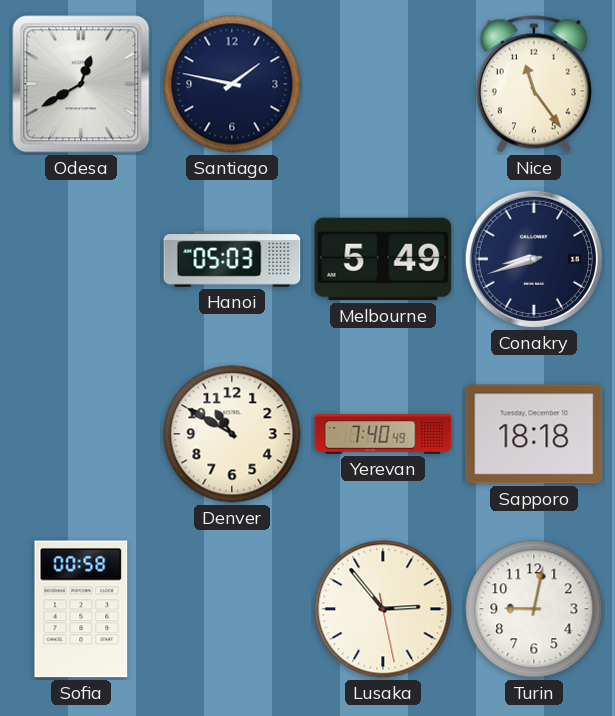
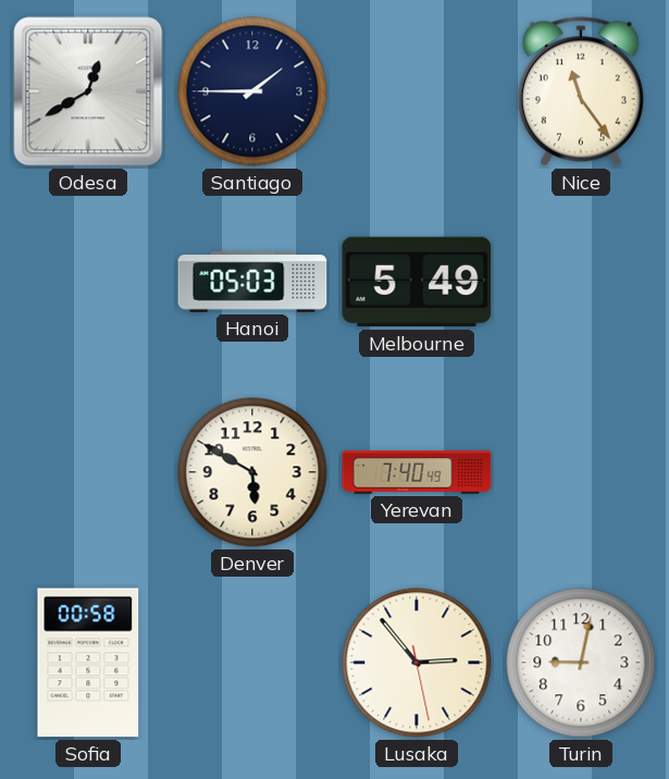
Santiago: 1:47 -> 1:45 (252, 91)
Conakry: 8:42 -> none (534, 259)
Denver: 10:50 -> 5:50 (252, 472)
Sapporo: 18:18 -> none (534, 434)
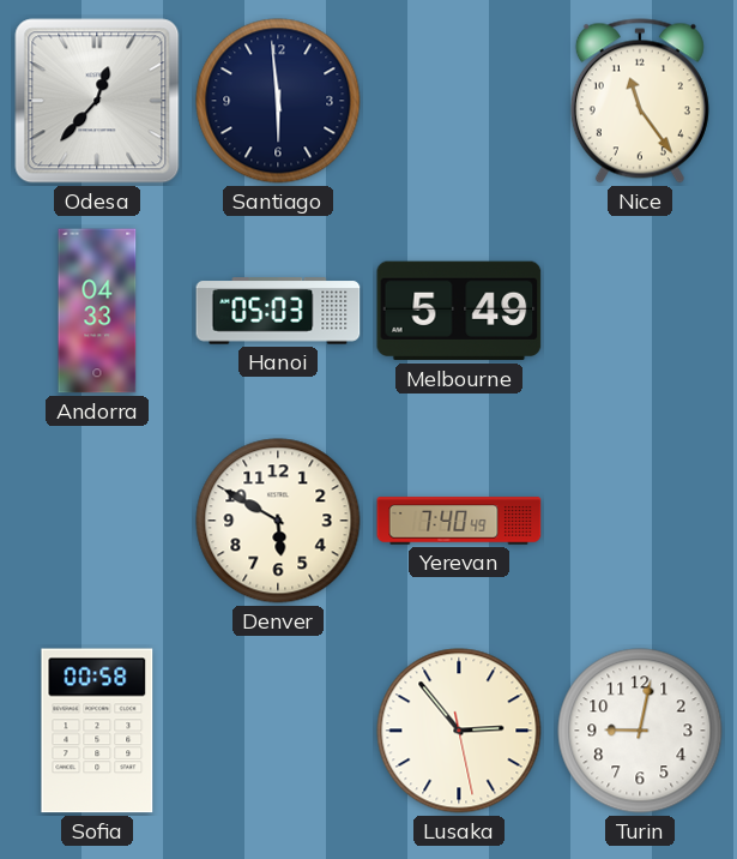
Odesa: 12:40 -> 12:37 (97, 101)
Santiago: 1:45 -> 5:59 (278, 101)
Andorra: none -> 04:33 (97, 311)
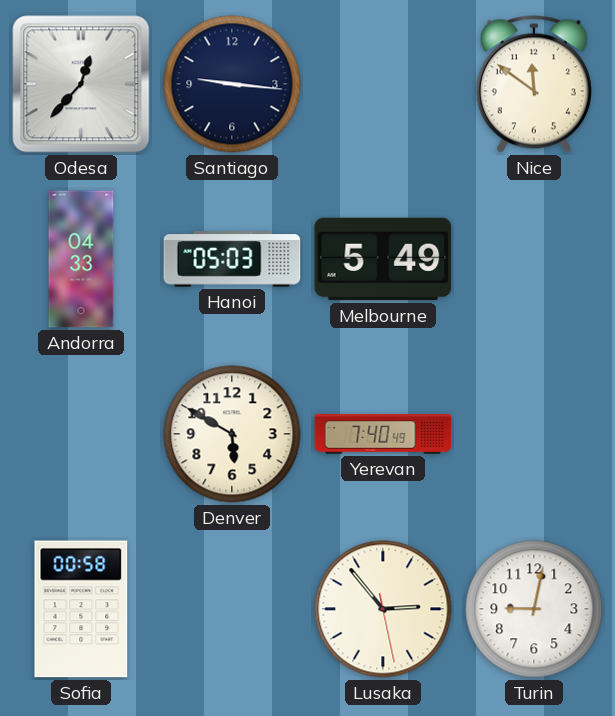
Santiago: 5:59 -> 9:16 (232, 84)
Nice: 11:24 -> 11:51 (534, 84)
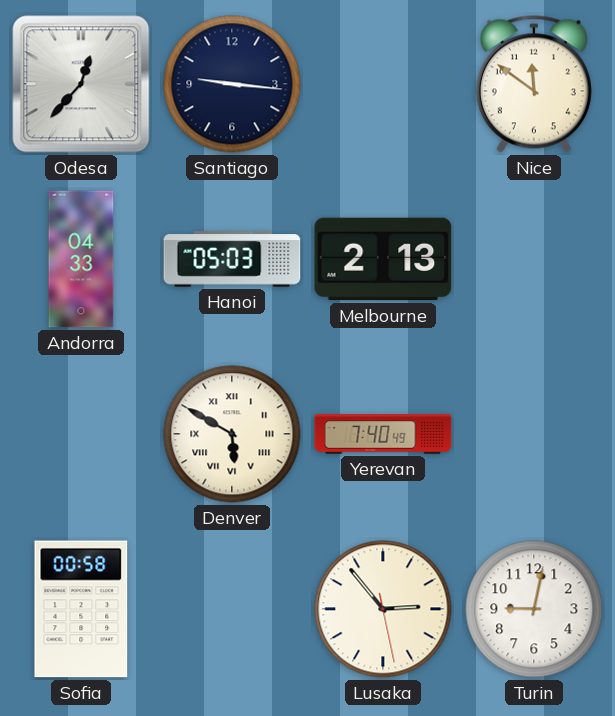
Melbourne: 5:49 -> 2:13 (383, 259)
Denver numerals: Arabic -> Roman (232, 434)
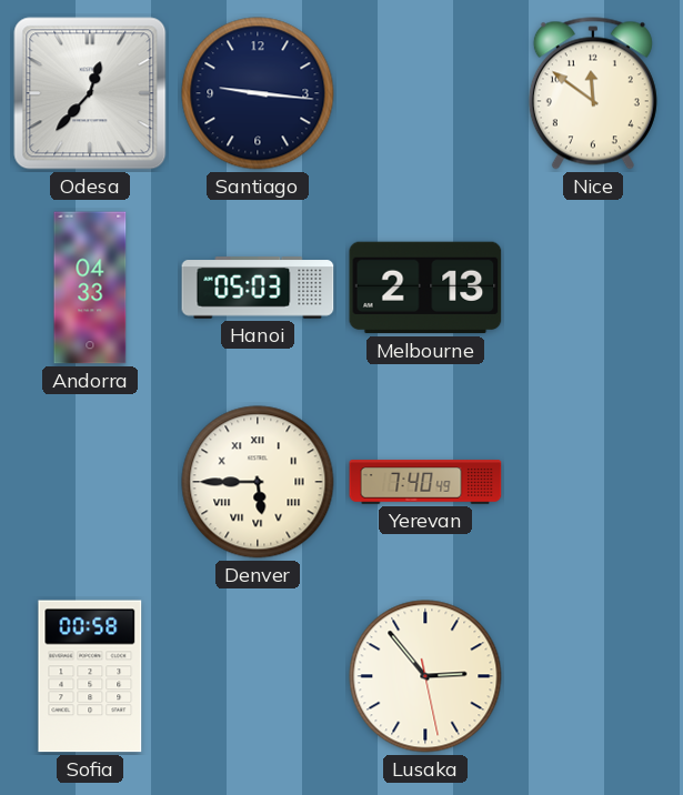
Denver: 5:50 -> 5:45 (258, 482)
Turin: 9:02 -> none (534, 609)
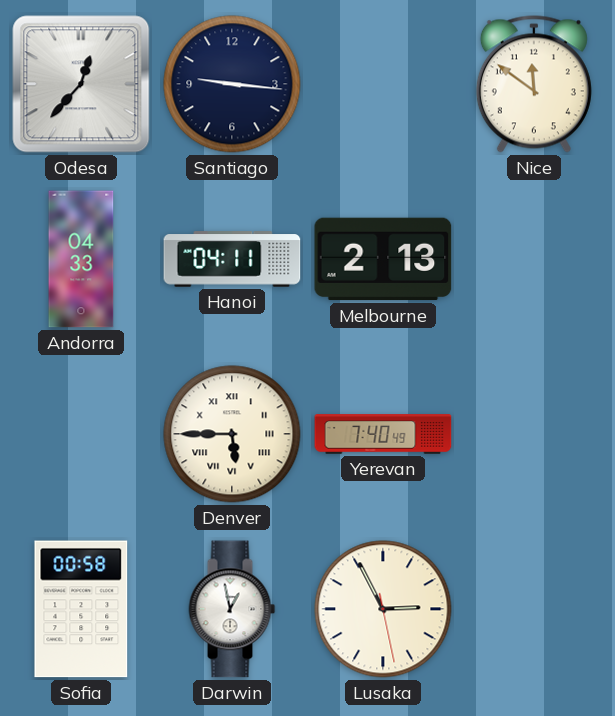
Hanoi: 05:03 -> 04:11 (232, 259)
Darwin: none -> 12:58 (232, 609)
Lusaka: 2:53 -> 2:55 (383, 609)
